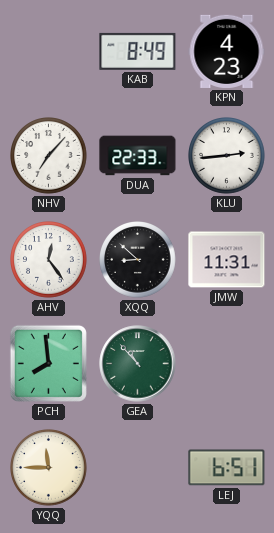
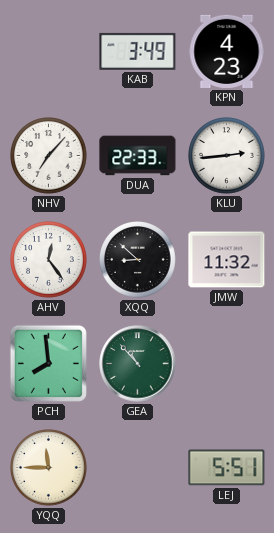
KAB: 8:49 -> 3:49 (138, 51)
JMW: 11:31 -> 11:32 (227, 260)
LEJ: 6:51 -> 5:51 (227, 468)
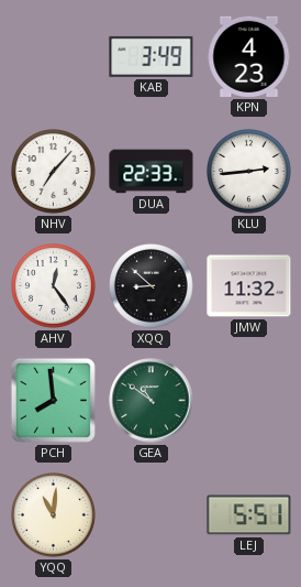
GEA: 10:53 -> 10:51 (152, 401)
YQQ: 11:45 -> 11:01 (54, 515)
